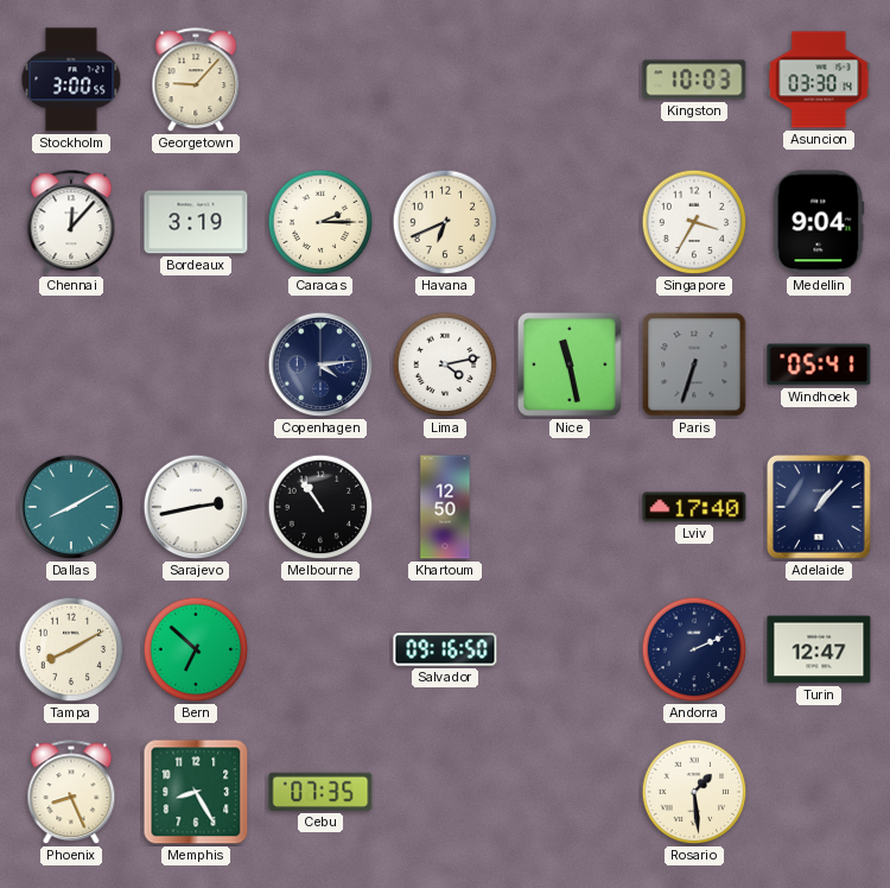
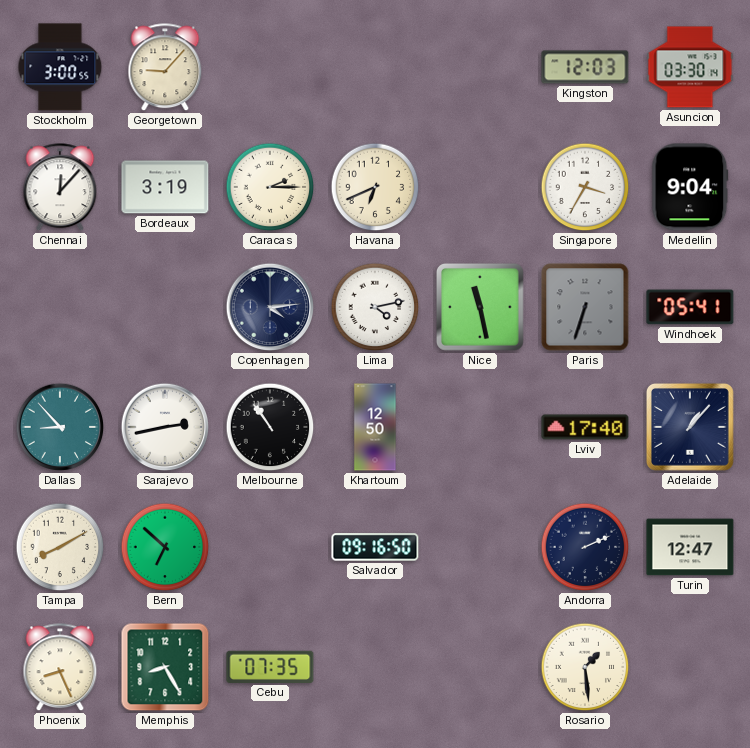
Kingston: 10:03 -> 12:03 (585, 67)
Dallas: 8:10 -> 8:53 (60, 427)
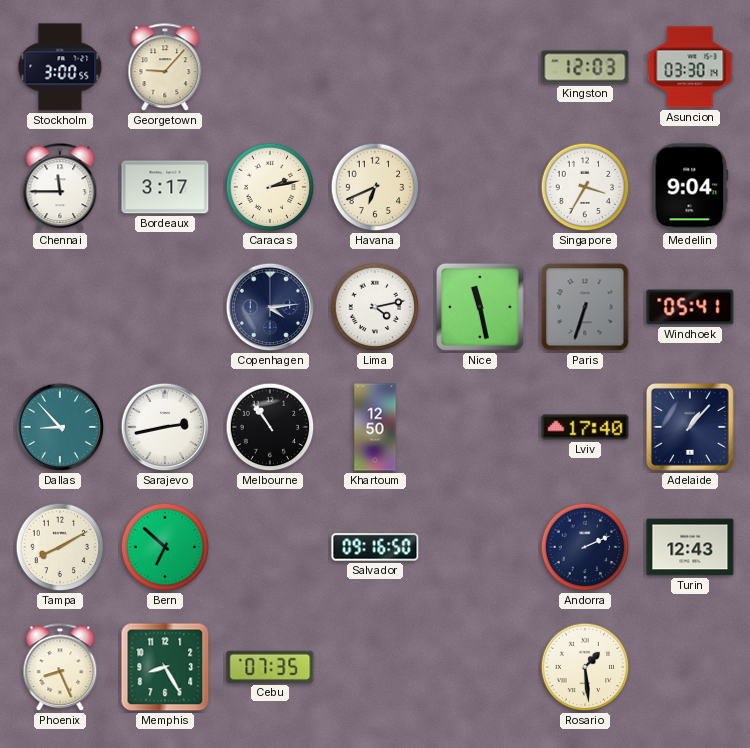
Chennai: 12:07 -> 11:45 (60, 188)
Bordeaux: 3:19 -> 3:17 (165, 187)
Caracas: 2:15 -> 2:13 (270, 187)
Turin: 12:47 -> 12:43 (690, 547)
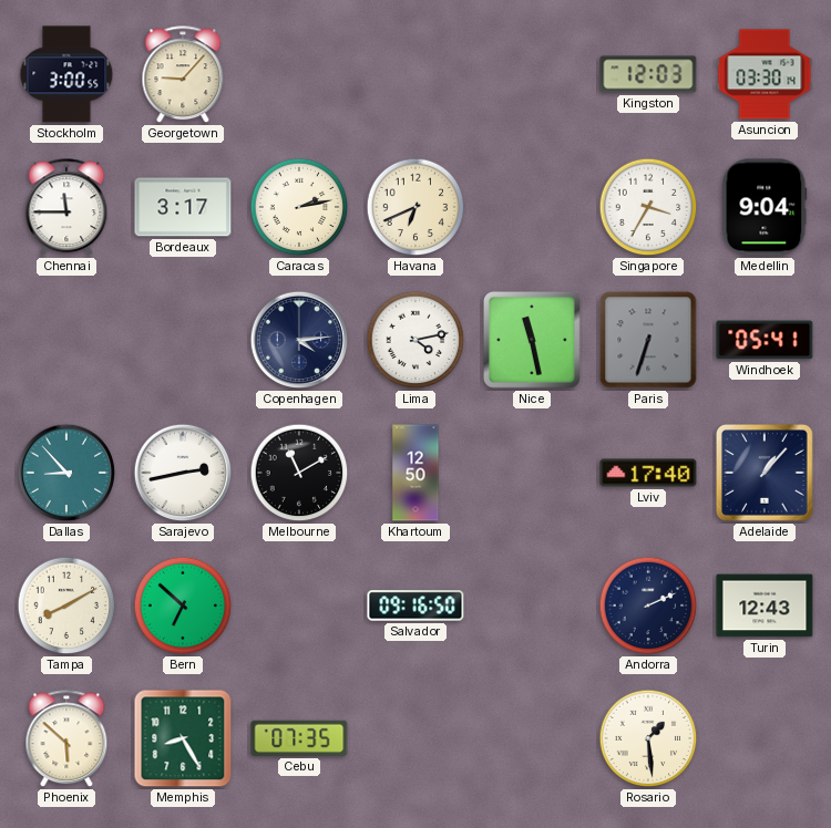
Melbourne: 10:54 -> 11:10 (299, 473)
Phoenix: 8:26 -> 5:52 (66, 739)
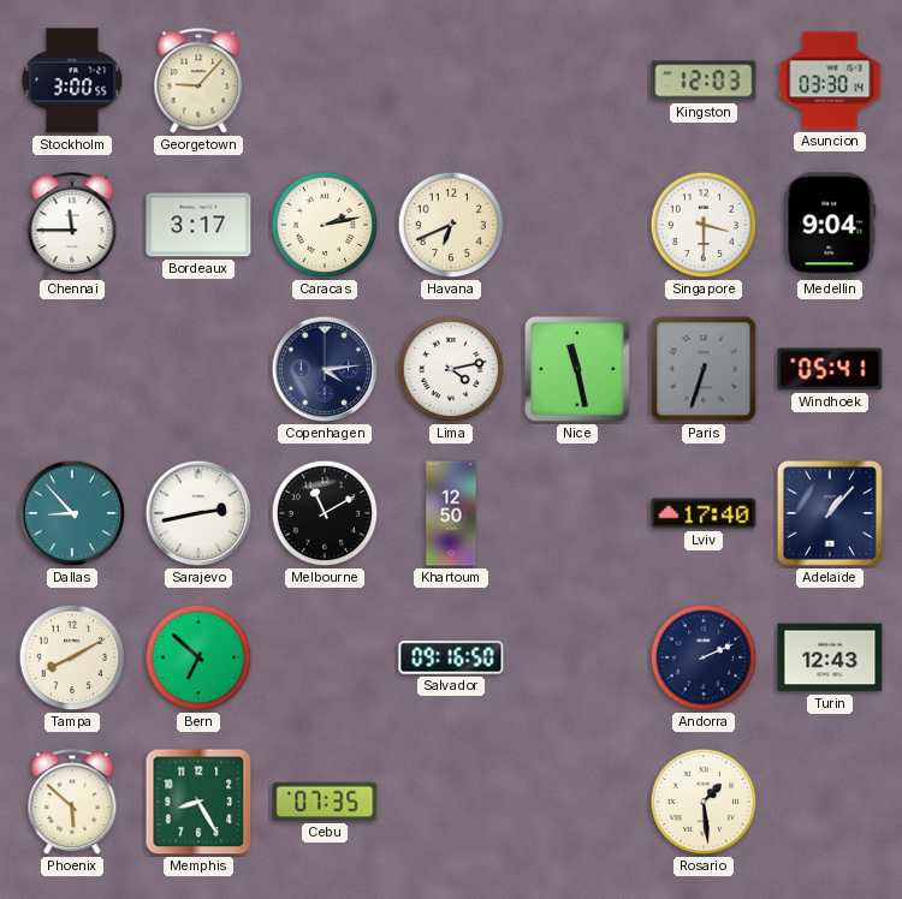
Singapore: 3:35 -> 3:30 (704, 225)
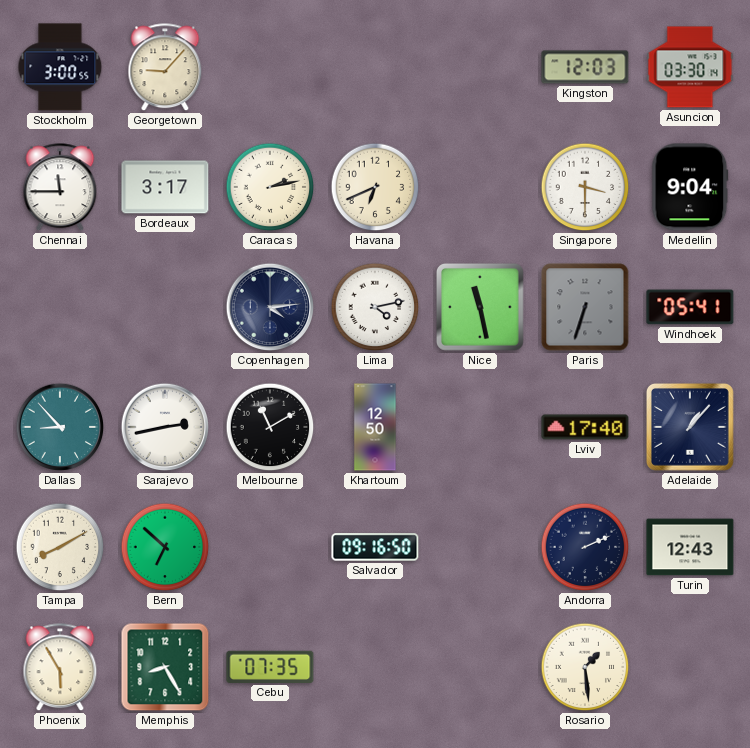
Phoenix: 5:52 -> 5:55 (60, 668)
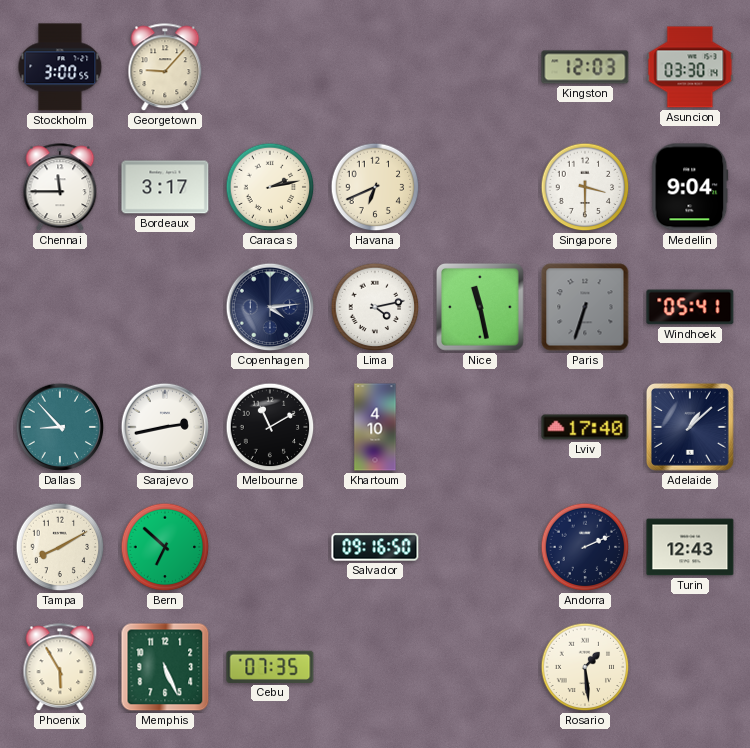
Khartoum: 12:50 -> 4:10 (375, 427)
Adelaide: 1:07 -> 1:08 (690, 428)
Memphis: 8:25 -> 5:26 (165, 667)
